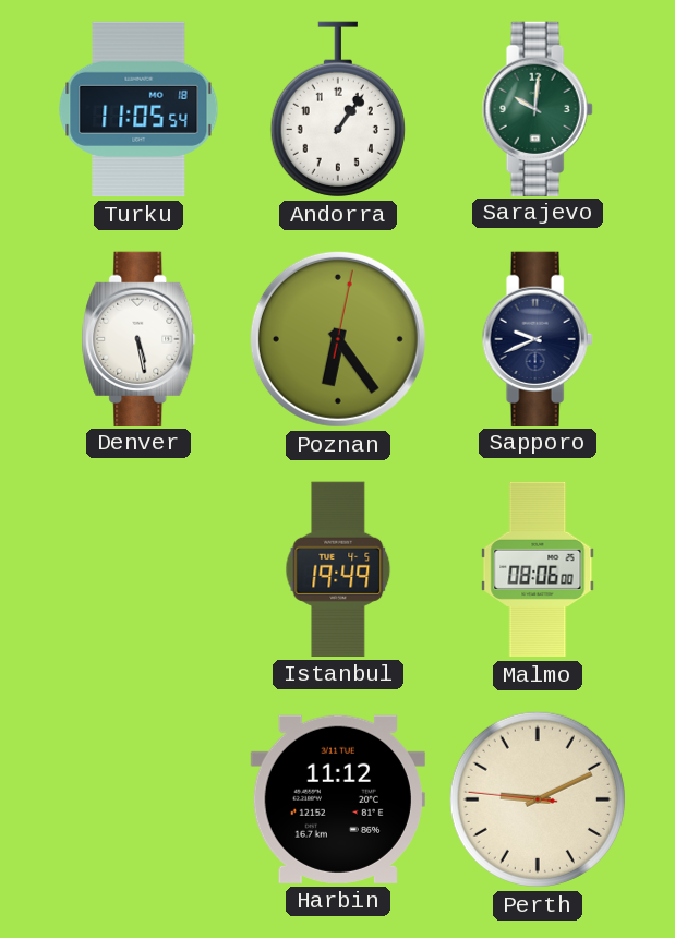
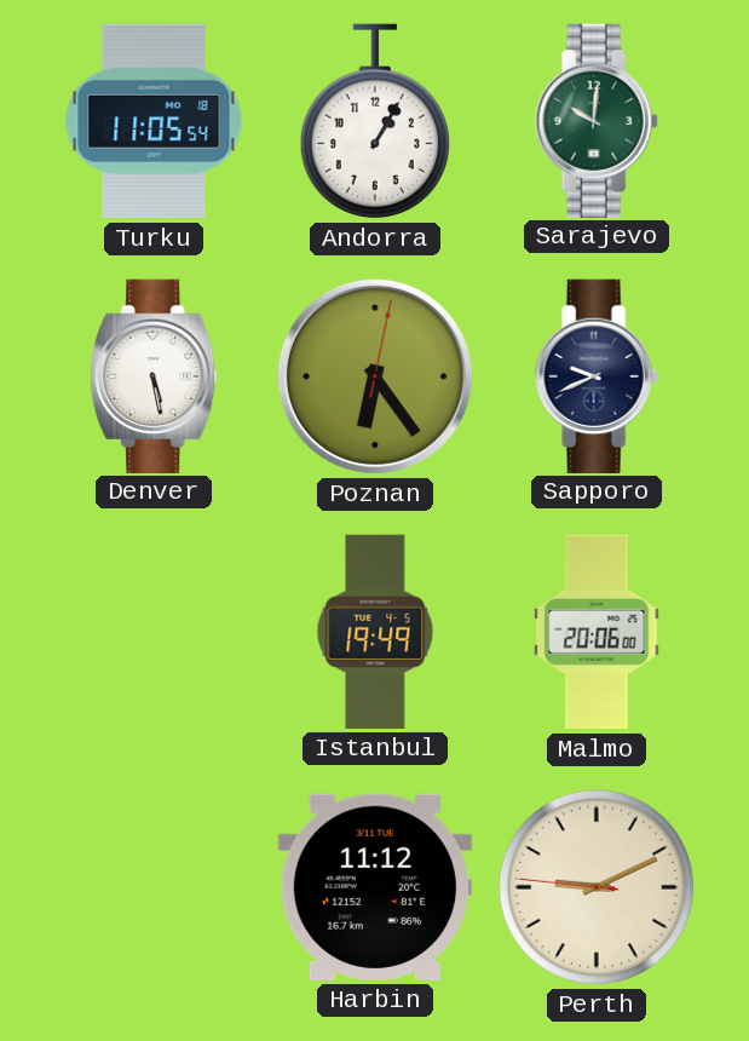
Andorra: 1:06 -> 1:05 (375, 121)
Malmo: 08:06 -> 20:06 (597, 632)
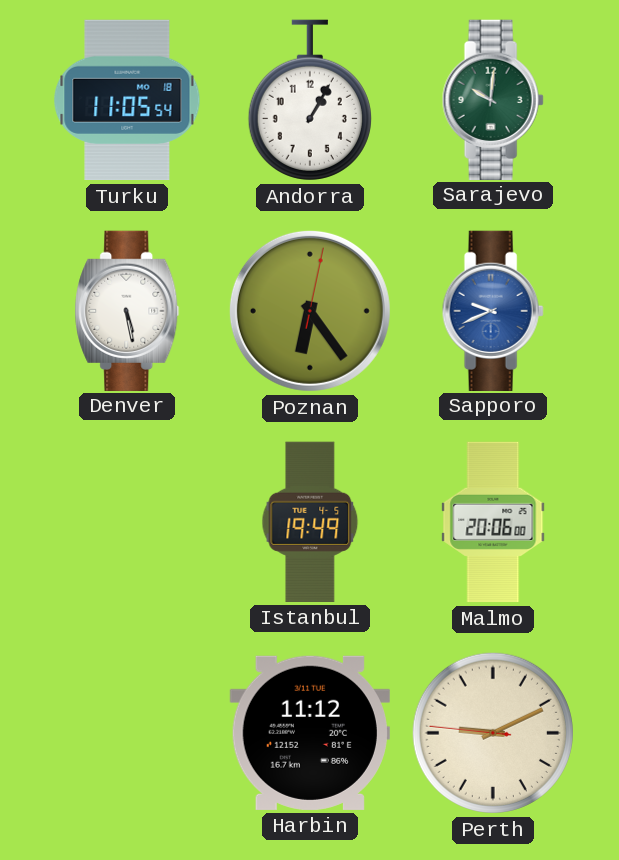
Sapporo dial: navy -> blue (493, 310)
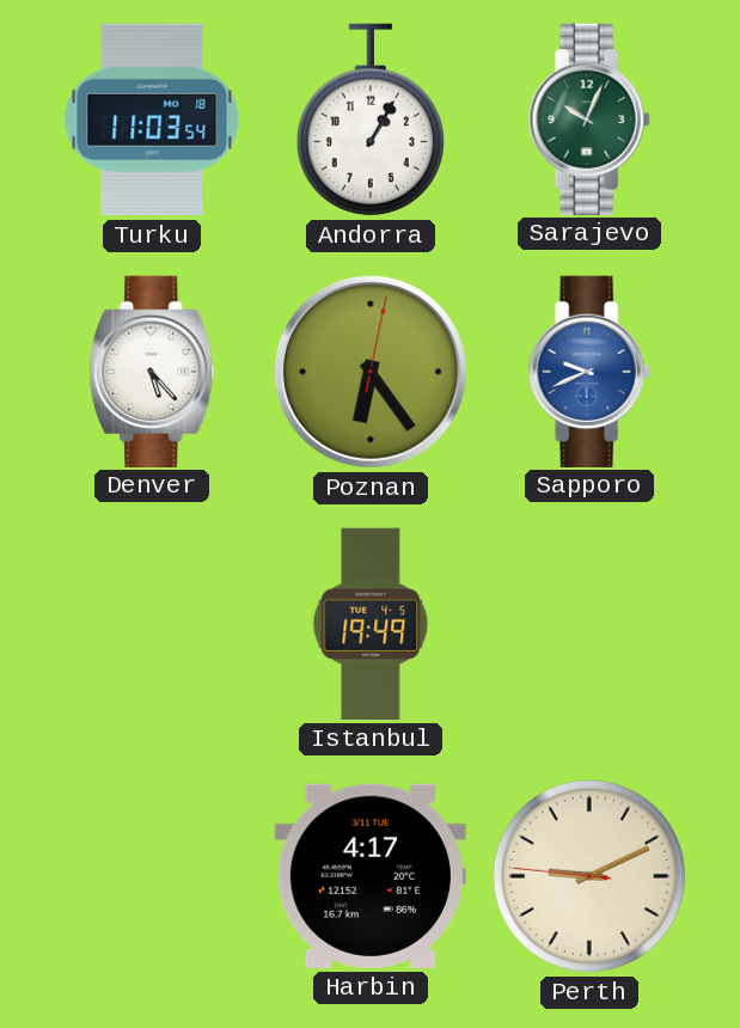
Turku: 11:05 -> 11:03 (152, 120)
Sarajevo: 10:01 -> 10:04 (589, 118)
Denver: 5:28 -> 5:23 (152, 371)
Malmo: 20:06 -> none (493, 522)
Harbin: 11:12 -> 4:17 (371, 876)
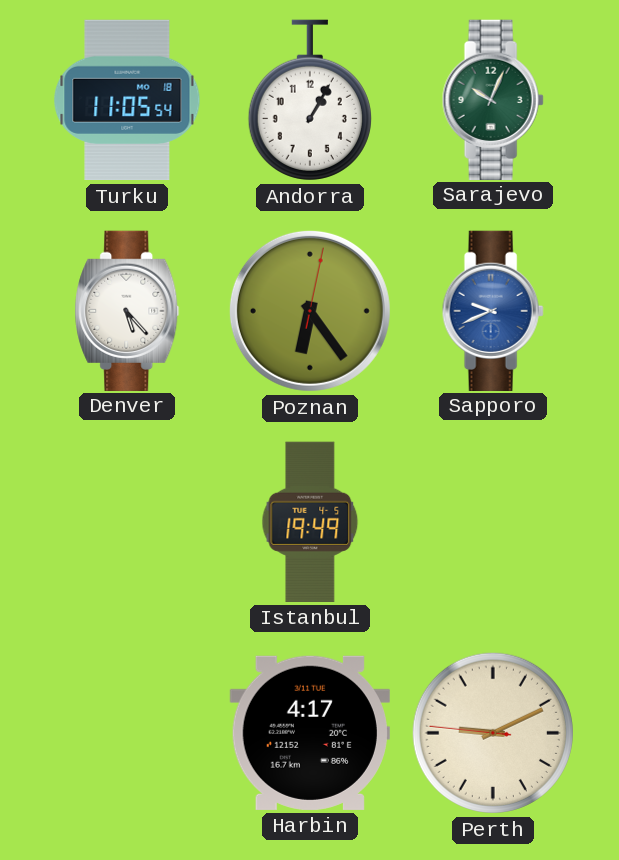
Turku: 11:03 -> 11:05 (127, 100)
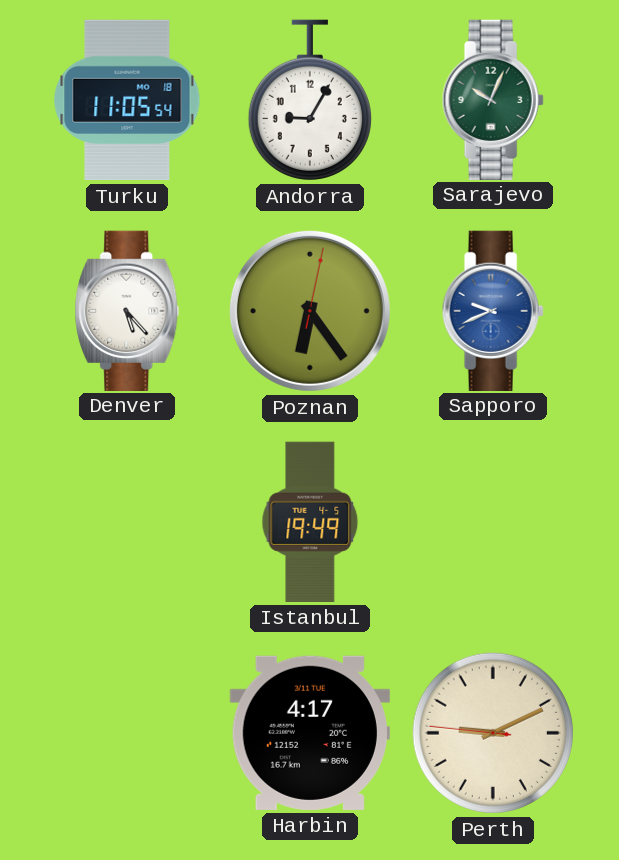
Andorra: 1:05 -> 9:05 (310, 100)
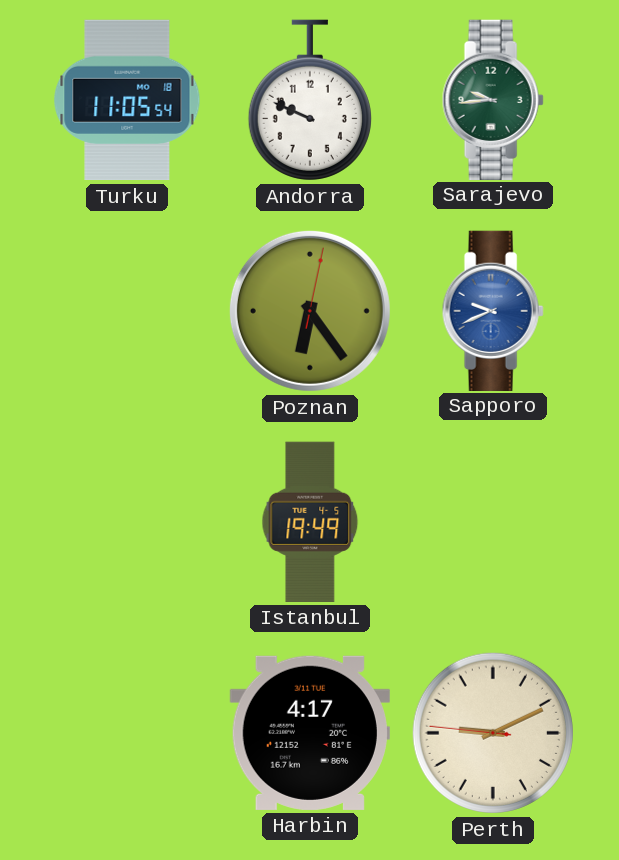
Andorra: 9:05 -> 9:49 (310, 100)
Sarajevo: 10:04 -> 9:44 (493, 99)
Denver: 5:23 -> none (127, 310)
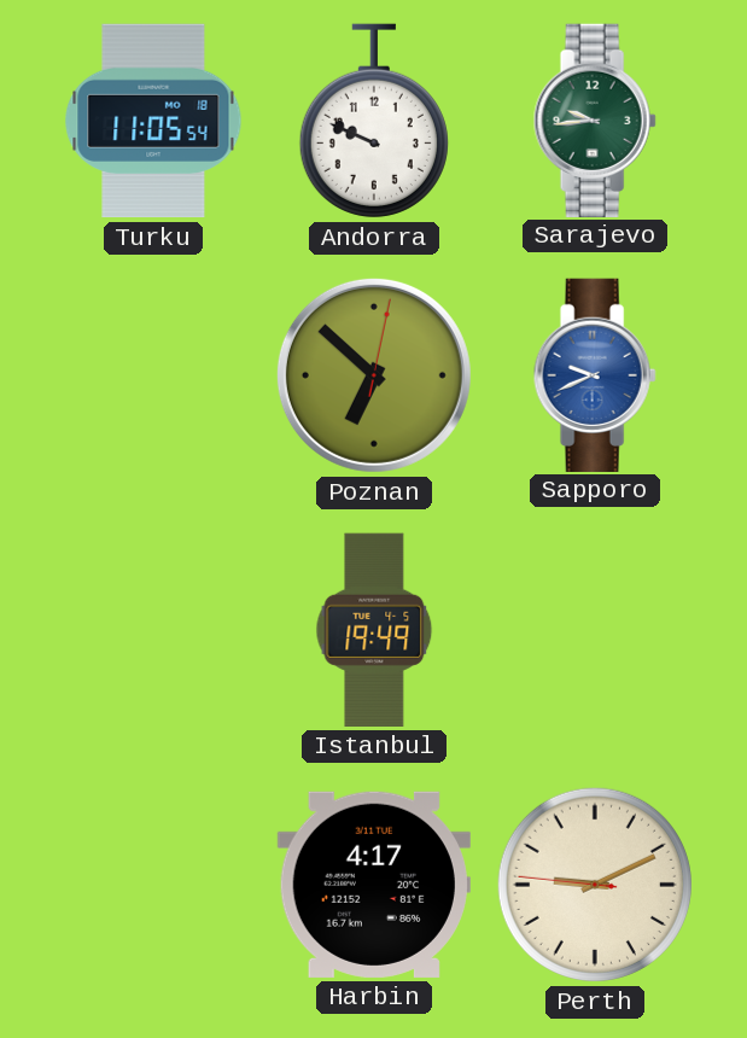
Poznan: 6:24 -> 6:52 (374, 375)
